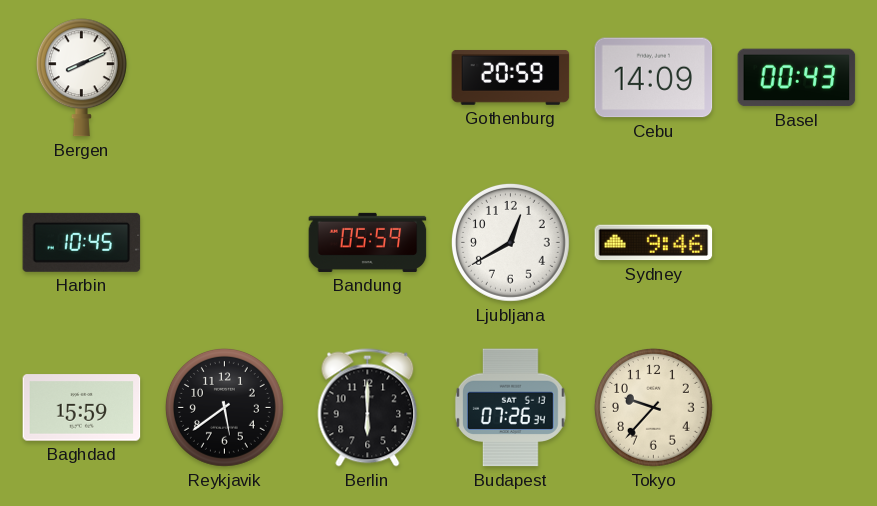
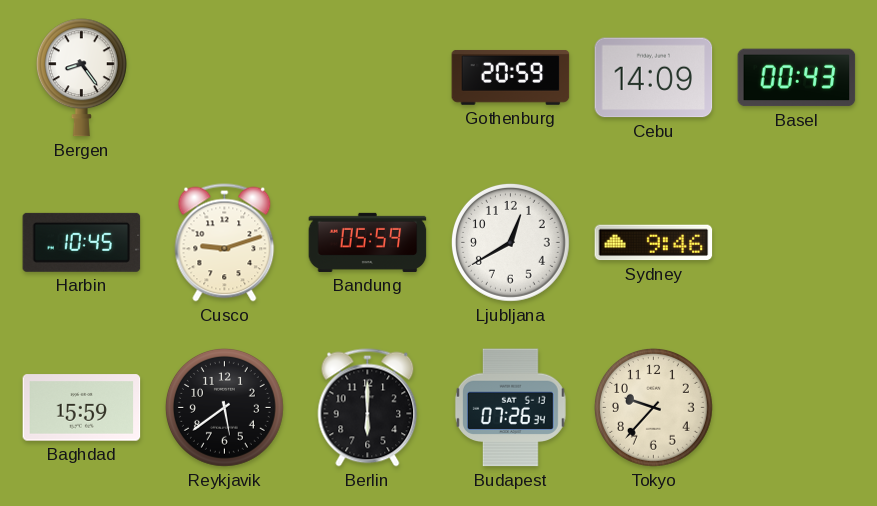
Bergen: 8:11 -> 8:24 (81, 78)
Cusco: none -> 9:12 (225, 243)
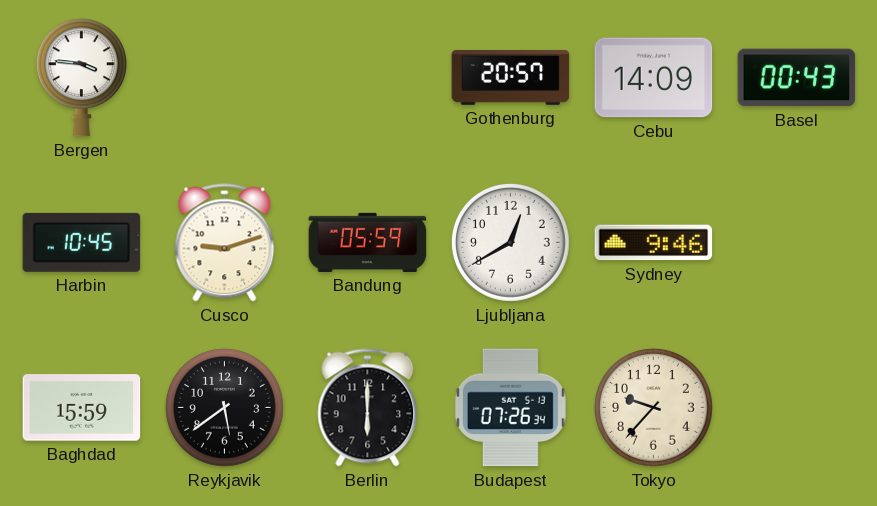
Bergen: 8:24 -> 3:46 (81, 78)
Gothenburg: 20:59 -> 20:57 (511, 77)
